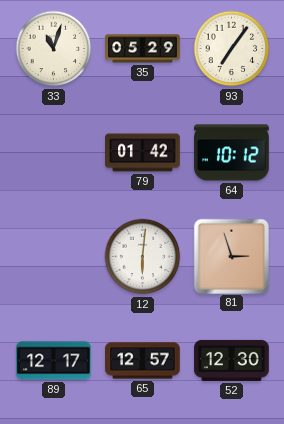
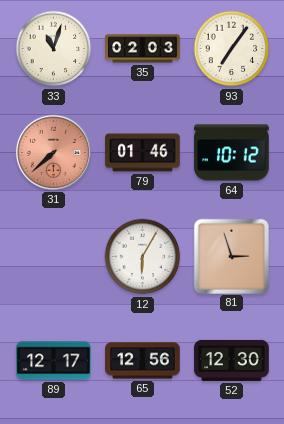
35: 05:29 -> 02:03 (143, 49)
31: none -> 7:38 (53, 152)
79: 01:42 -> 01:46 (143, 153)
12: 6:01 -> 6:05 (143, 257)
65: 12:57 -> 12:56 (143, 361)
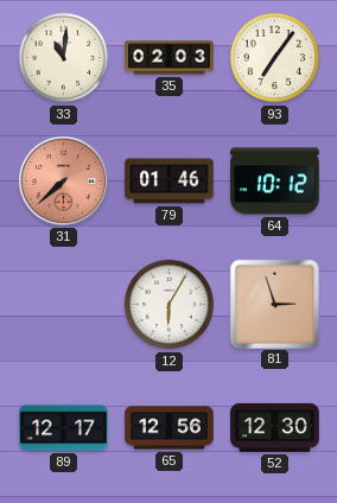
33: 11:03 -> 11:01 (64, 58)
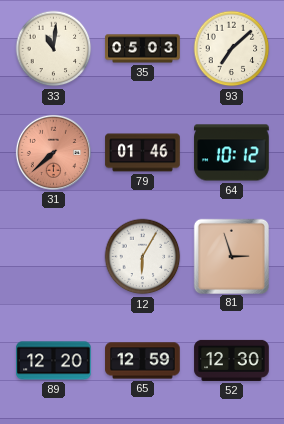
35: 02:03 -> 05:03 (143, 49)
93: 7:06 -> 7:08 (232, 49)
89: 12:17 -> 12:20 (54, 361)
65: 12:56 -> 12:59 (143, 361)
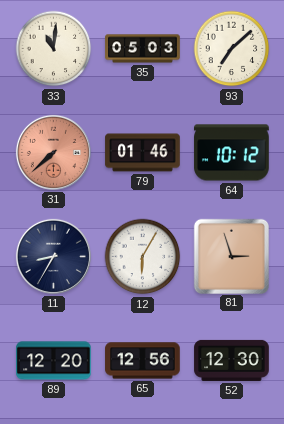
11: none -> 8:35 (53, 256)
65: 12:59 -> 12:56 (143, 361)
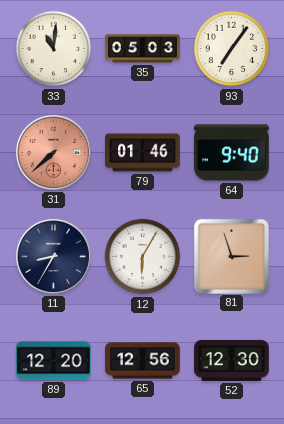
93: 7:08 -> 7:06 (232, 49)
64: 10:12 -> 9:40 (232, 153)
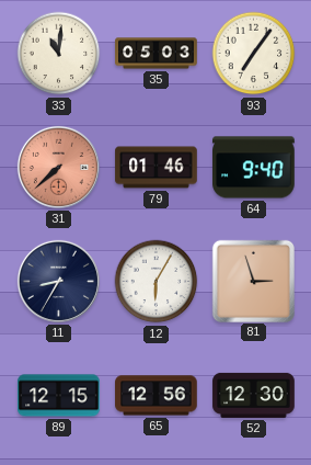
89: 12:20 -> 12:15 (59, 396)
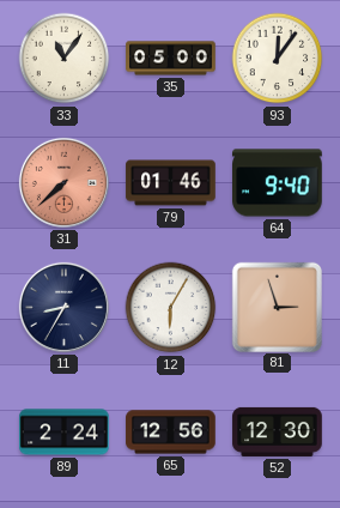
33: 11:01 -> 11:06 (65, 59)
35: 05:03 -> 05:00 (171, 59)
93: 7:06 -> 12:06 (278, 59)
89: 12:15 -> 2:24 (65, 433)
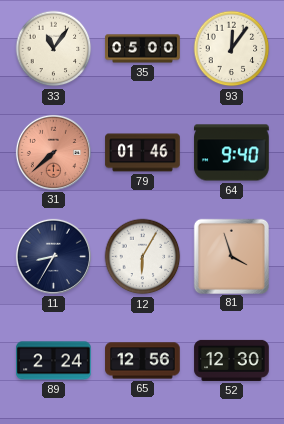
81: 2:57 -> 3:57 (231, 256)
